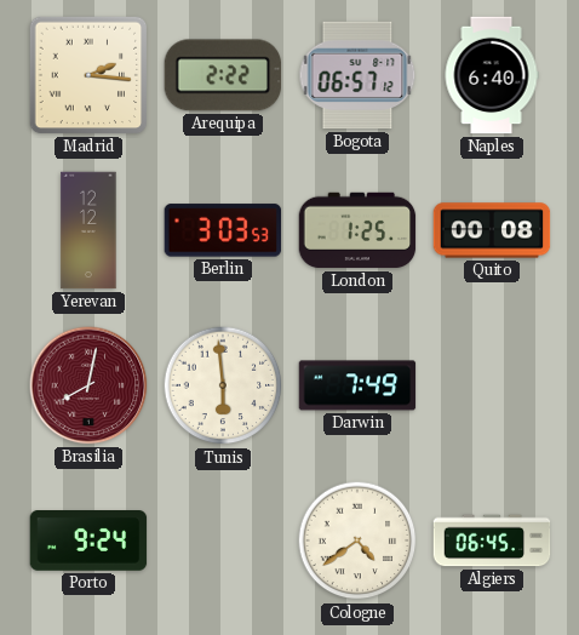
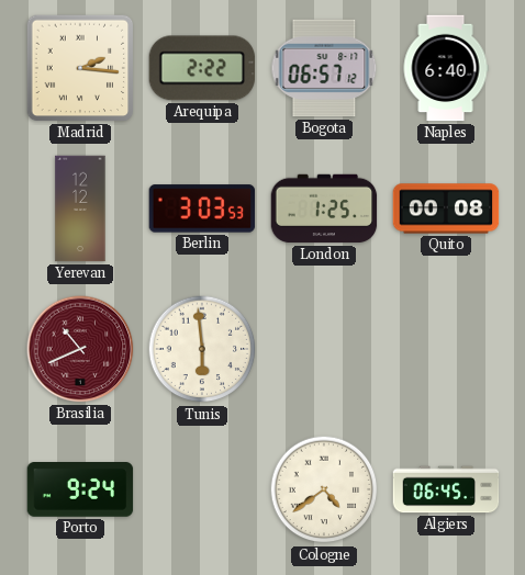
Brasilia: 8:02 -> 10:41 (80, 349)
Darwin: 7:49 -> none (357, 385)
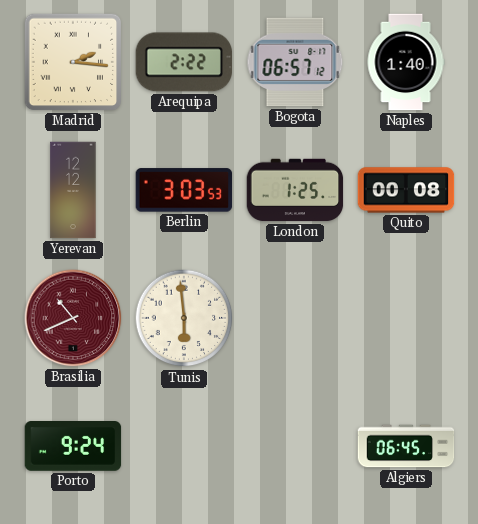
Naples: 6:40 -> 1:40 (406, 62)
Cologne: 4:39 -> none (324, 489)
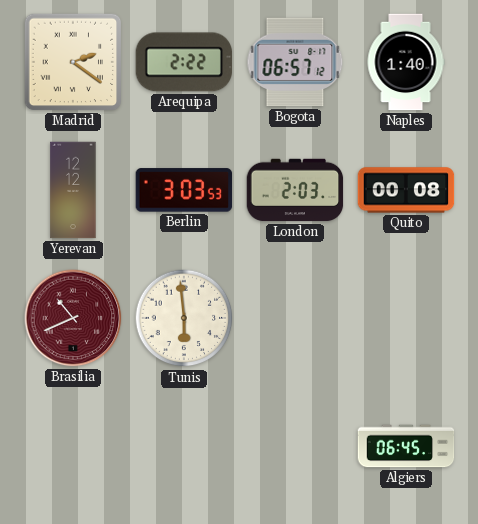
Madrid: 2:16 -> 2:21 (73, 62)
London: 1:25 -> 2:03 (295, 190)
Porto: 9:24 -> none (73, 446)
